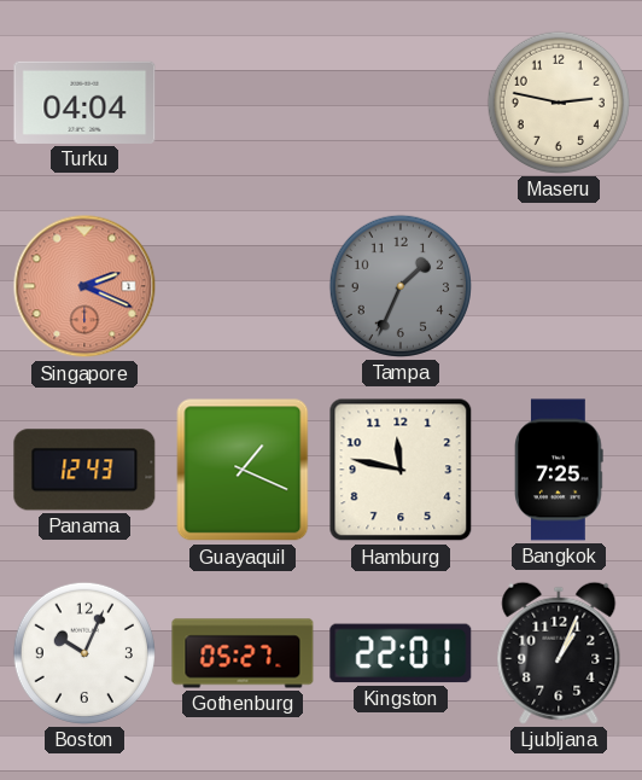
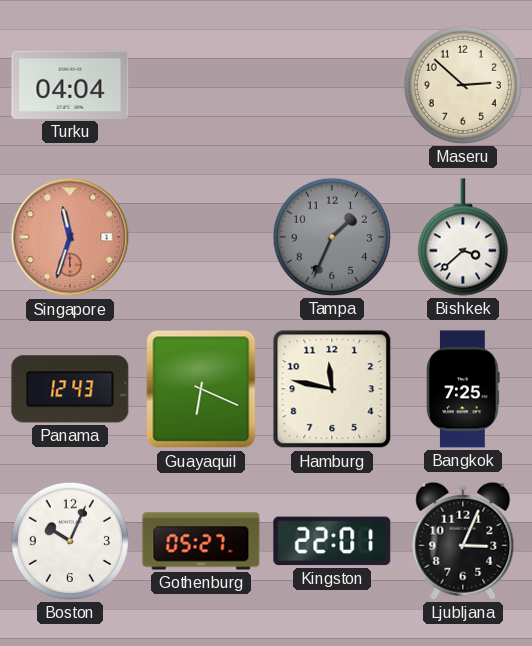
Maseru: 2:47 -> 2:52 (463, 85)
Singapore: 2:19 -> 11:33 (70, 237)
Bishkek: none -> 3:38 (463, 237)
Guayaquil: 1:19 -> 6:19 (201, 389)
Ljubljana: 1:04 -> 3:04 (463, 541)
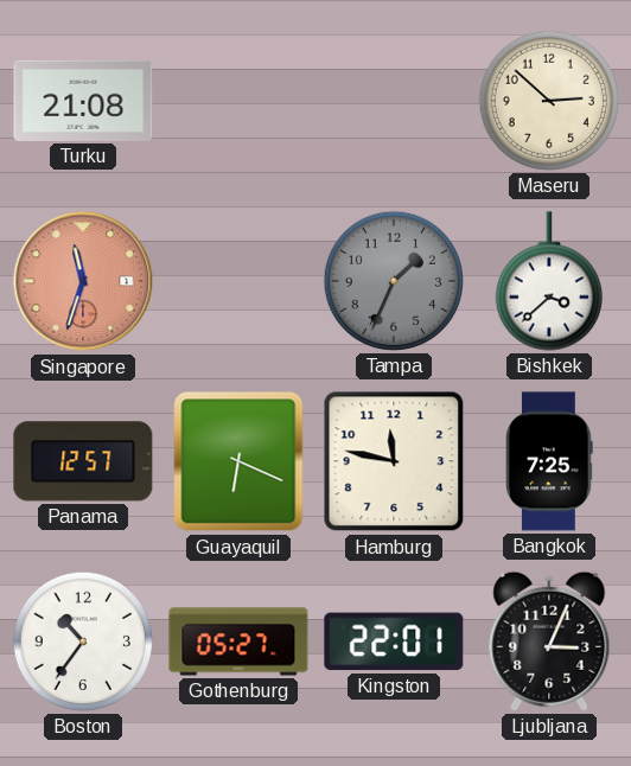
Turku: 04:04 -> 21:08 (83, 101)
Panama: 12:43 -> 12:57 (83, 461)
Boston: 10:04 -> 10:36 (83, 641)
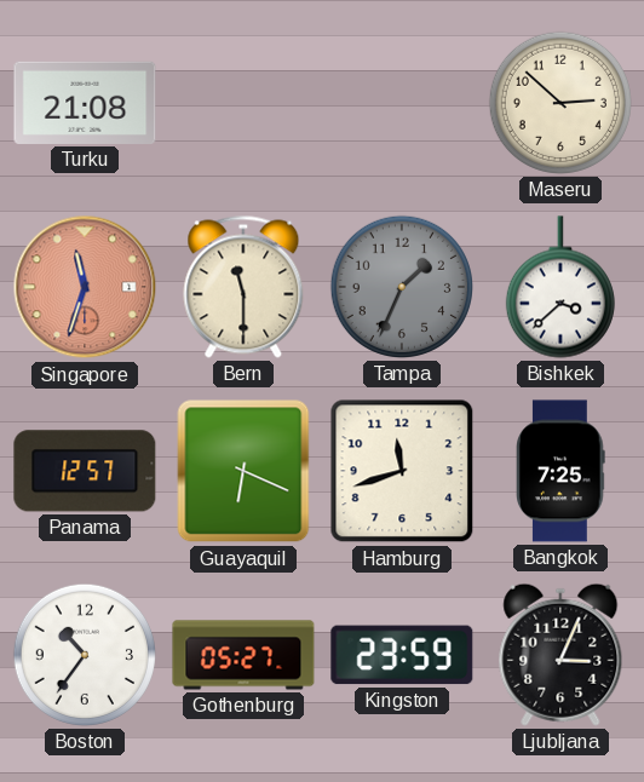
Bern: none -> 11:30 (243, 287)
Hamburg: 11:47 -> 11:42 (402, 471)
Kingston: 22:01 -> 23:59 (402, 655)
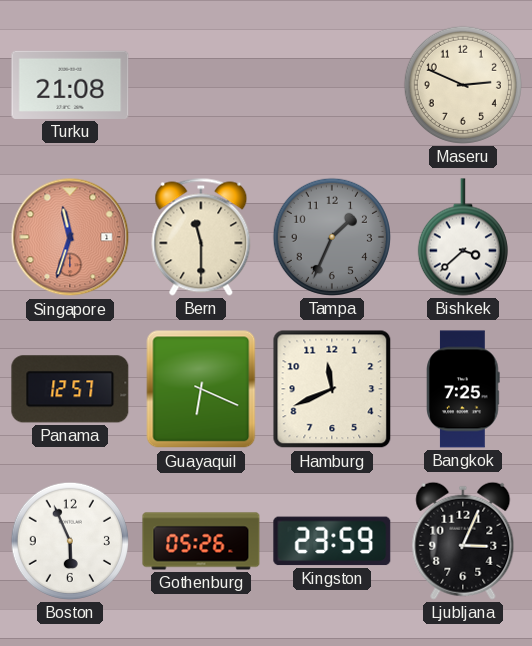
Maseru: 2:52 -> 2:49 (463, 85)
Hamburg: 11:42 -> 11:41 (332, 389)
Boston: 10:36 -> 5:56 (70, 541)
Gothenburg: 05:27 -> 05:26 (201, 541)
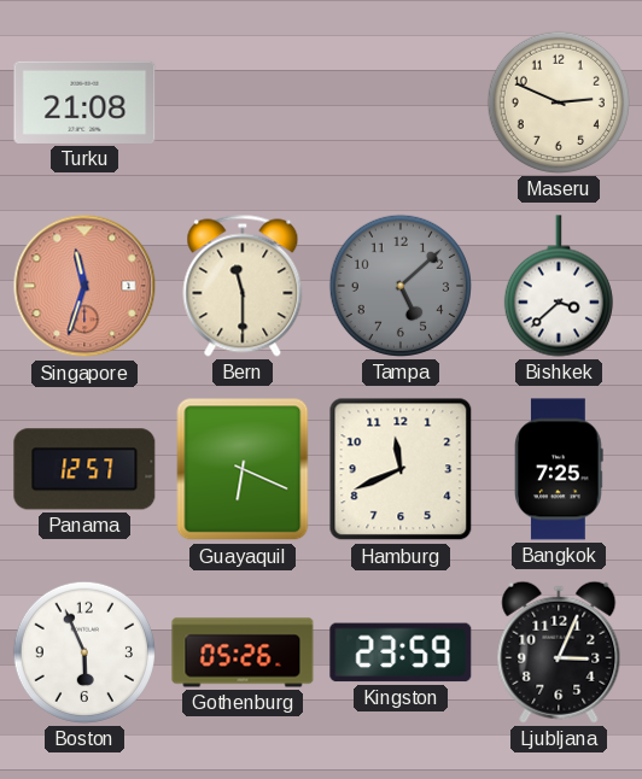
Tampa: 1:34 -> 5:08 (401, 286)
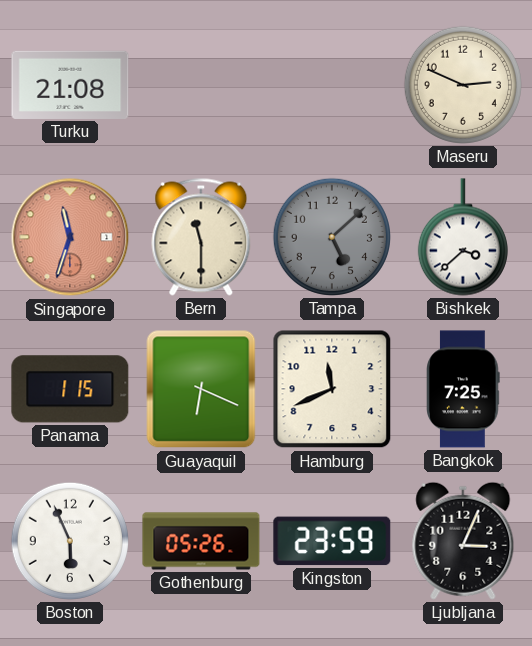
Panama: 12:57 -> 1:15 (70, 389)
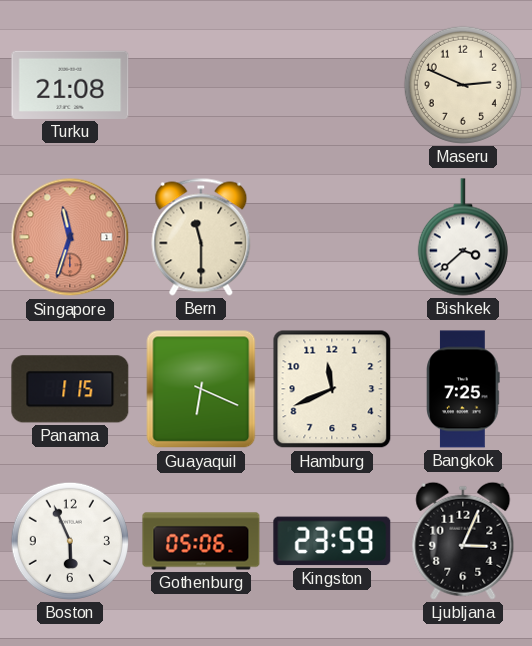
Tampa: 5:08 -> none (332, 237)
Gothenburg: 05:26 -> 05:06 (201, 541)
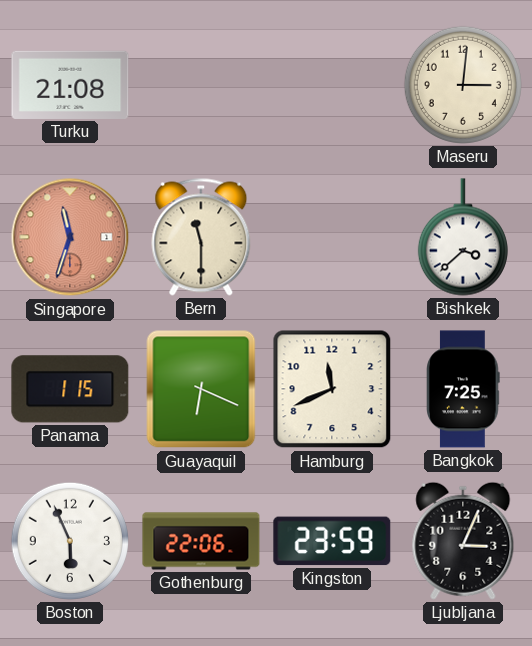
Maseru: 2:49 -> 3:01 (463, 85)
Gothenburg: 05:06 -> 22:06 (201, 541)
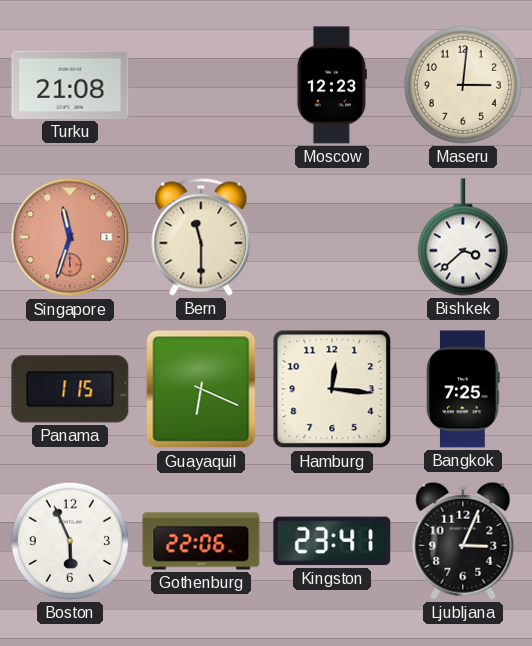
Moscow: none -> 12:23 (331, 85)
Hamburg: 11:41 -> 12:16 (332, 389)
Kingston: 23:59 -> 23:41 (332, 541)
